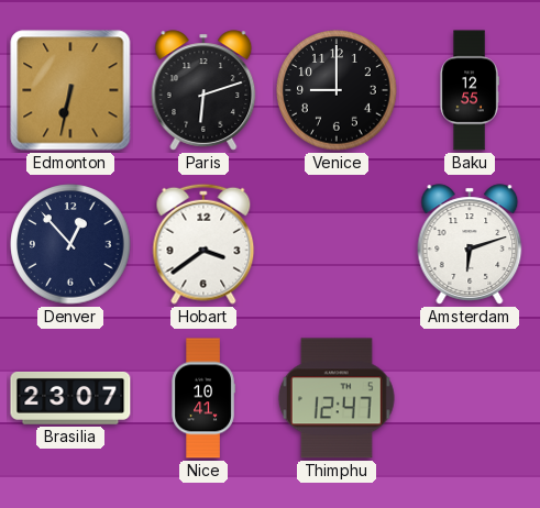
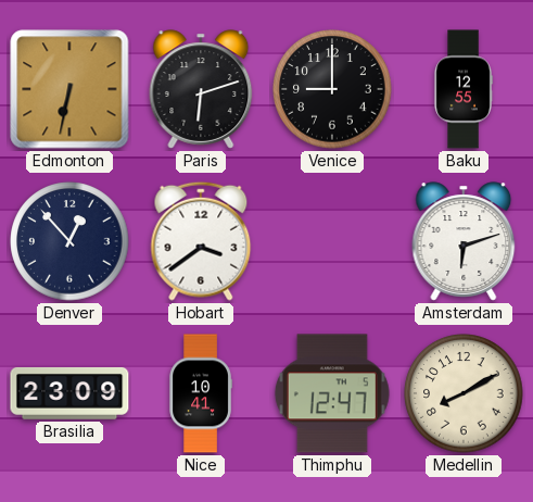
Brasilia: 23:07 -> 23:09 (69, 393)
Medellin: none -> 8:10 (464, 393)
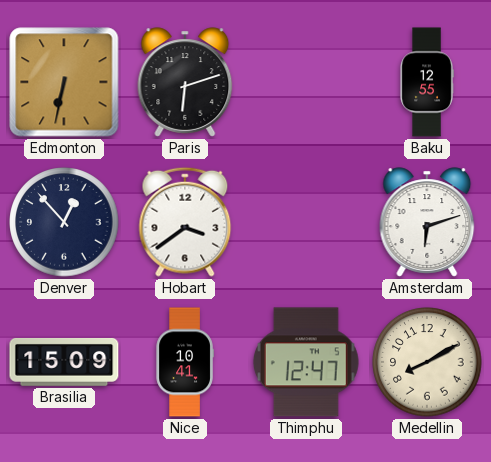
Venice: 9:00 -> none (332, 89)
Brasilia: 23:09 -> 15:09 (64, 362)
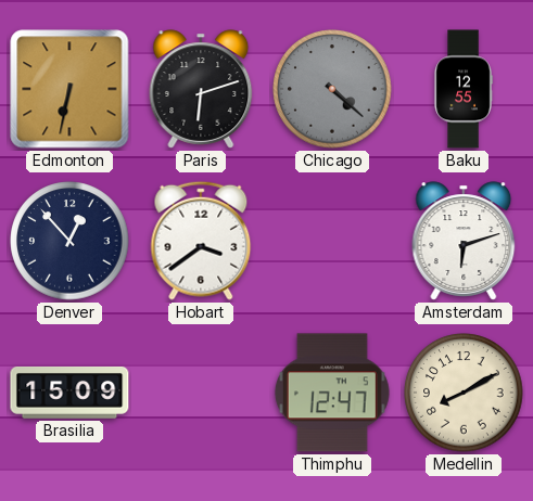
Chicago: none -> 4:22 (332, 89)
Nice: 10:41 -> none (185, 362)
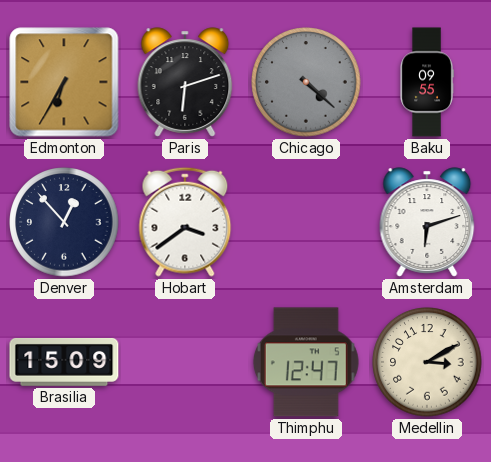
Edmonton: 6:32 -> 6:35 (64, 82)
Baku: 12:55 -> 09:55 (427, 82)
Medellin: 8:10 -> 3:10 (427, 362)
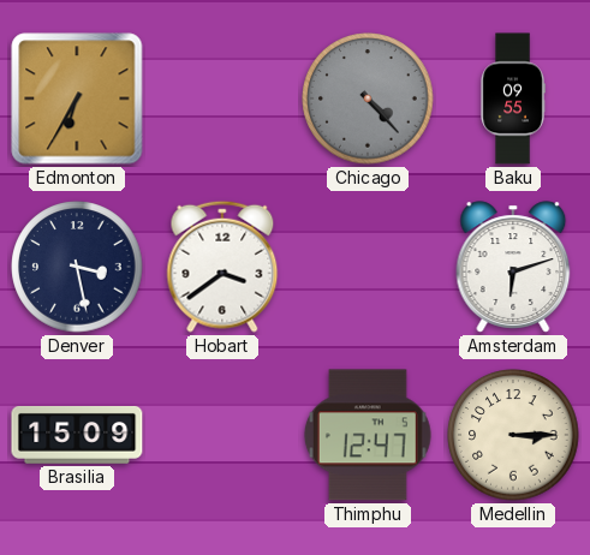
Paris: 6:12 -> none (185, 82)
Chicago: 4:22 -> 4:23 (368, 99)
Denver: 12:53 -> 3:28 (77, 267)
Medellin: 3:10 -> 3:15 (513, 435)
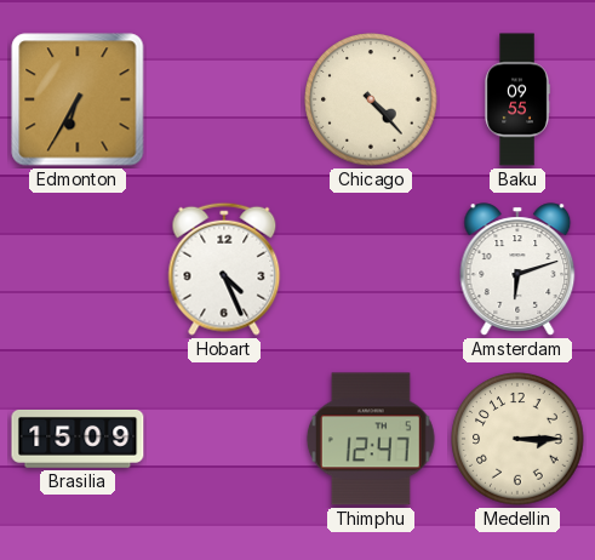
Chicago dial: grey -> cream (371, 99)
Denver: 3:28 -> none (77, 267)
Hobart: 3:39 -> 4:26 (224, 269)
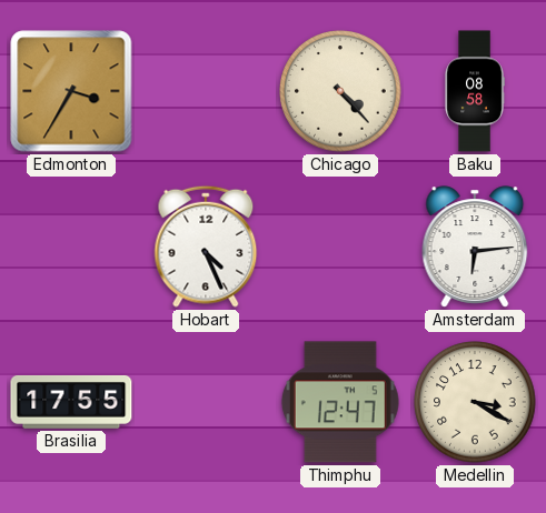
Edmonton: 6:35 -> 3:35 (71, 91)
Baku: 09:55 -> 08:58 (475, 91)
Amsterdam: 6:12 -> 6:14 (475, 247)
Brasilia: 15:09 -> 17:55 (71, 402)
Medellin: 3:15 -> 3:20 (475, 402)
